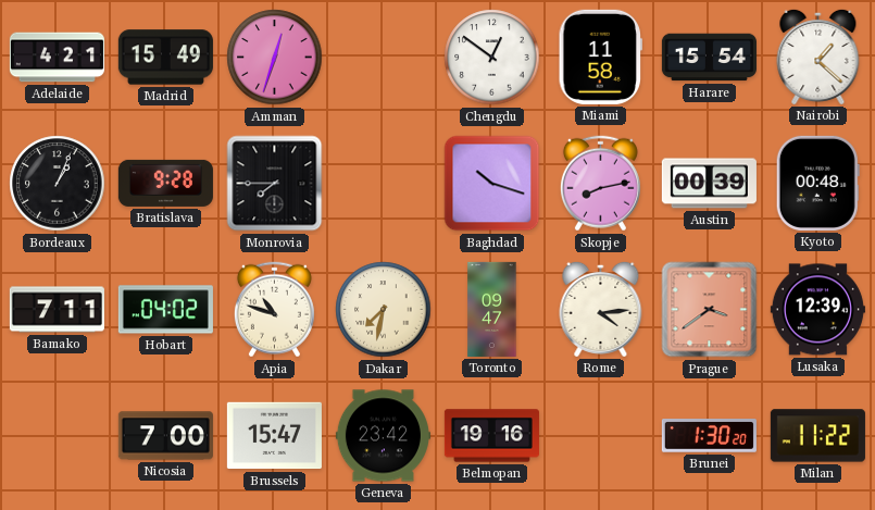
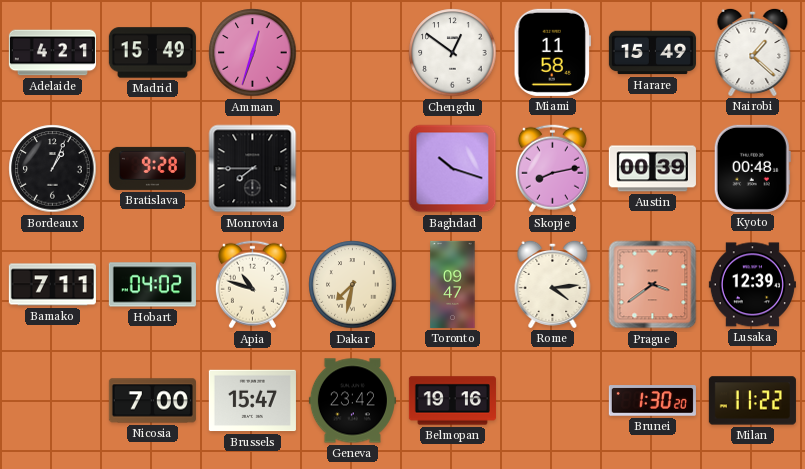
Harare: 15:54 -> 15:49 (652, 53)
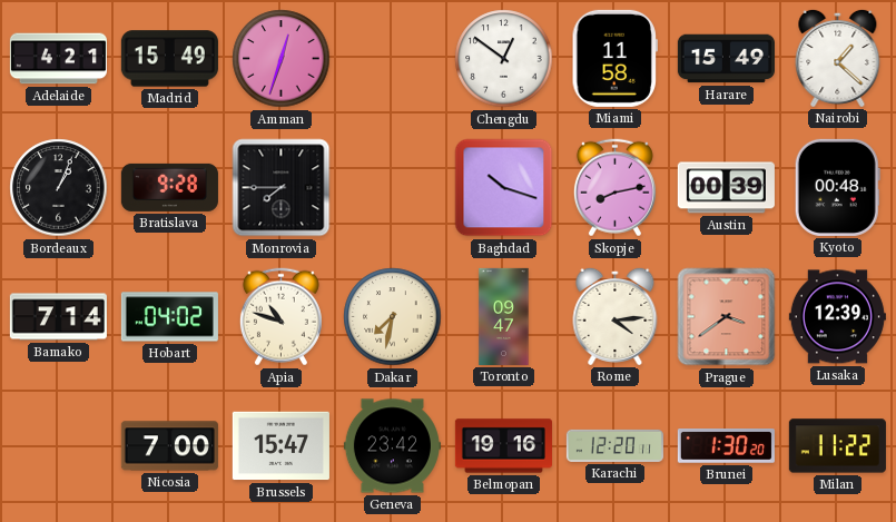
Bamako: 7:11 -> 7:14 (58, 317)
Karachi: none -> 12:20 (614, 445)
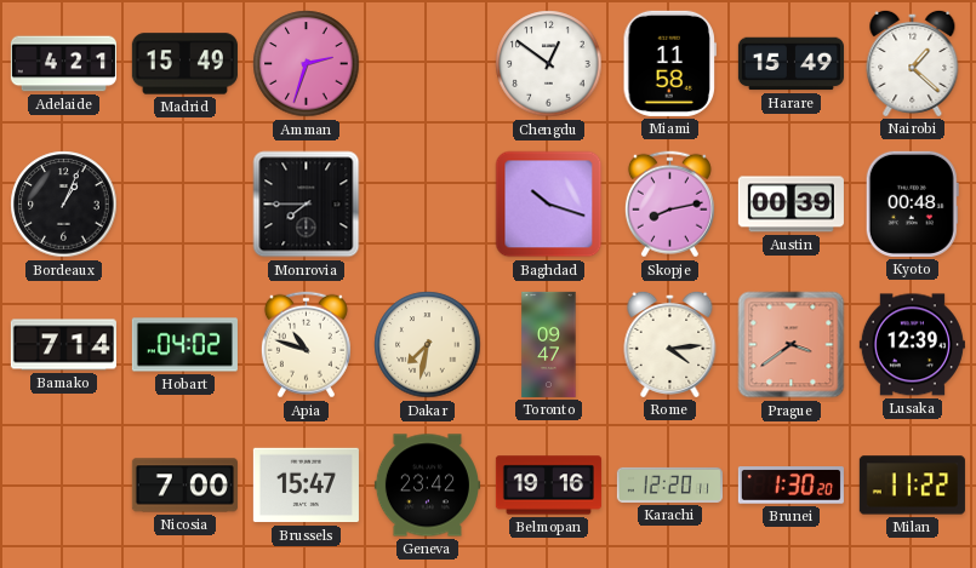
Amman: 12:33 -> 2:33 (307, 64)
Bratislava: 9:28 -> none (169, 187)
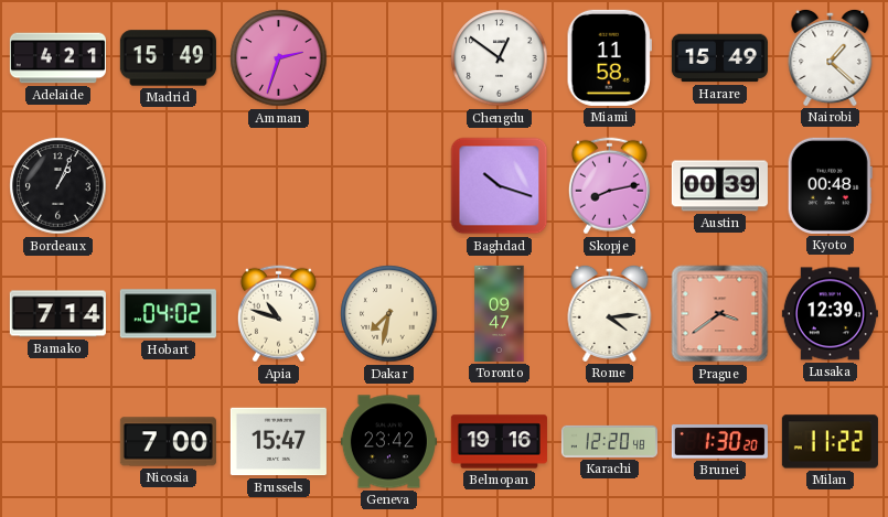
Monrovia: 7:45 -> none (307, 205)
Karachi: 12:20:11 -> 12:20:48 (609, 441)
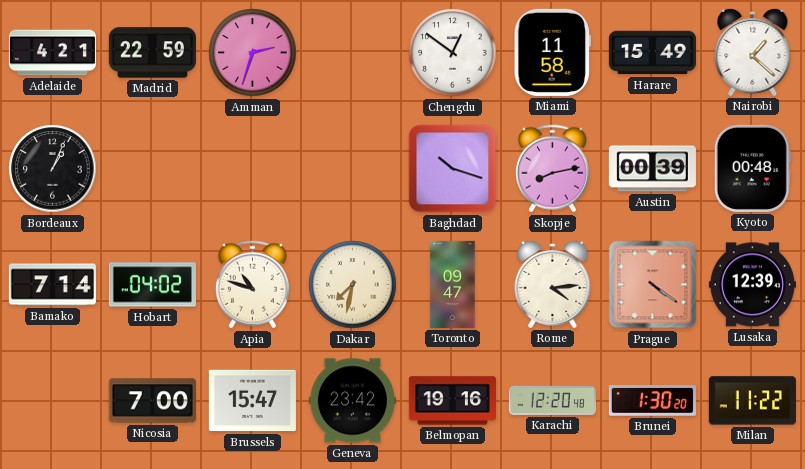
Madrid: 15:49 -> 22:59 (152, 53)
Prague: 3:39 -> 4:21 (653, 285)
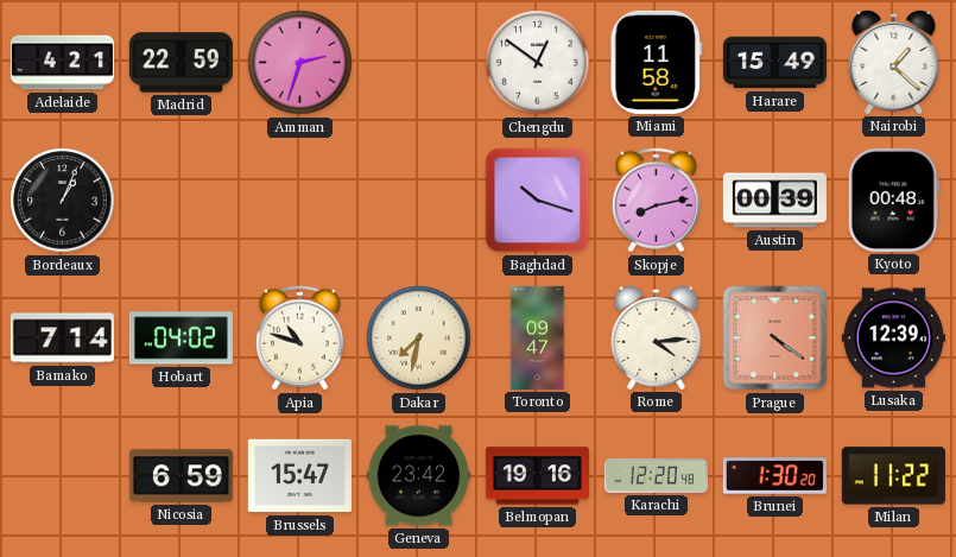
Nicosia: 7:00 -> 6:59 (181, 476)
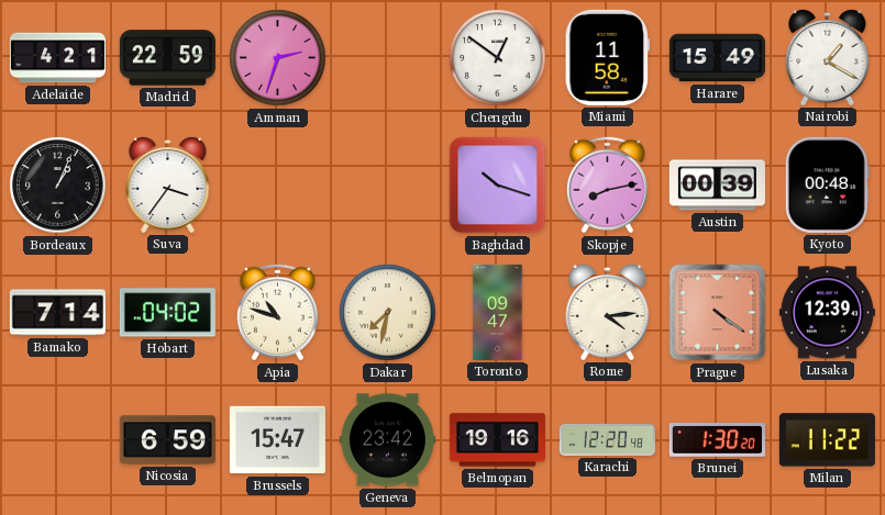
Nairobi: 1:22 -> 1:20 (828, 57)
Suva: none -> 3:36 (168, 184)
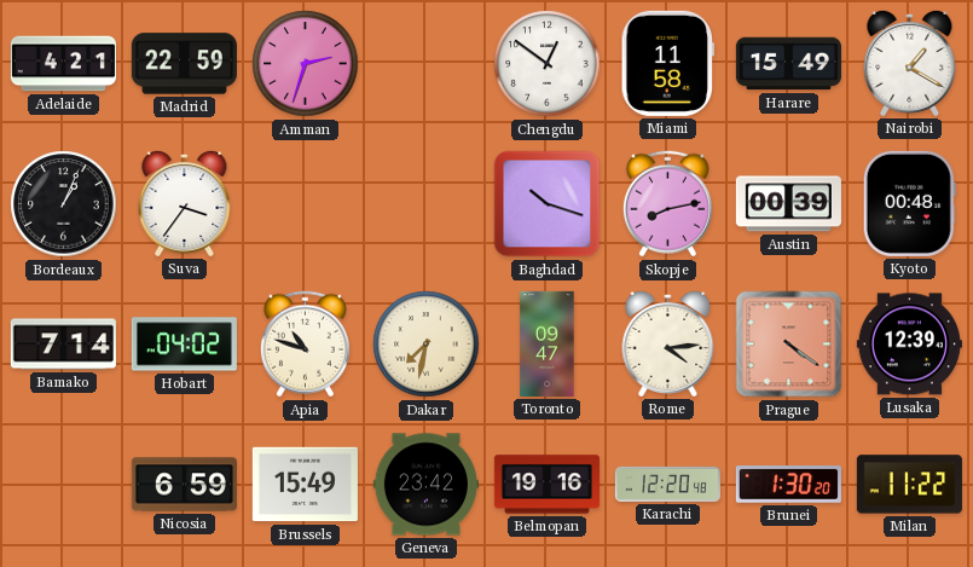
Brussels: 15:47 -> 15:49 (305, 485)
